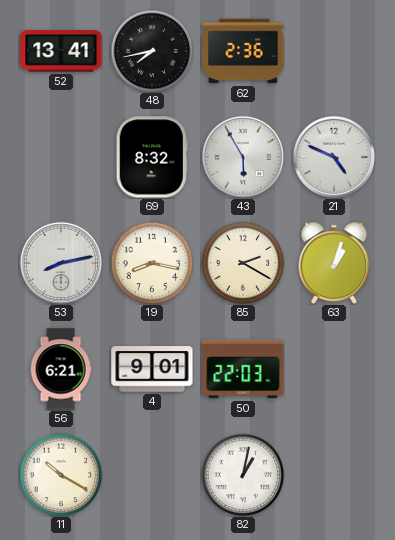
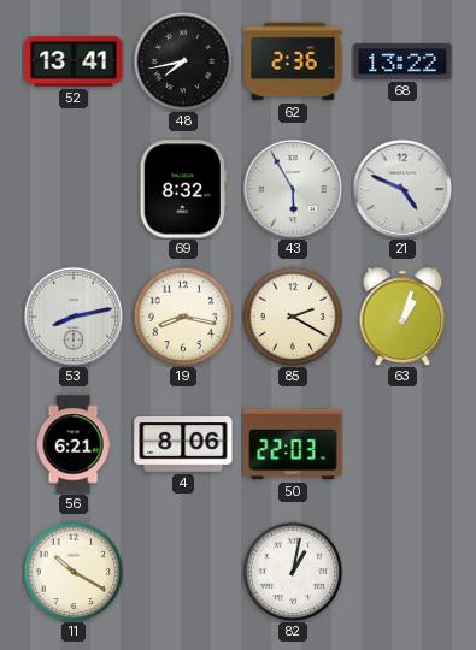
68: none -> 13:22 (402, 61)
4: 9:01 -> 8:06 (183, 444)
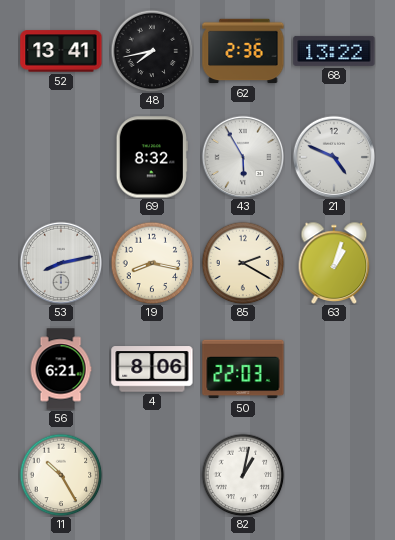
11: 10:20 -> 10:25 (61, 475)
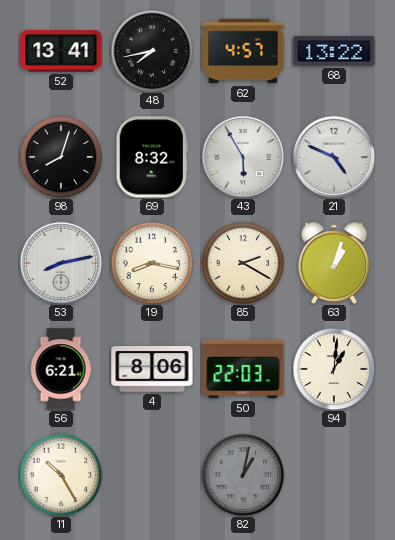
62: 2:36 -> 4:57 (243, 51)
98: none -> 8:03 (61, 157)
94: none -> 1:01 (334, 369)
82 dial: white -> grey (243, 475)
